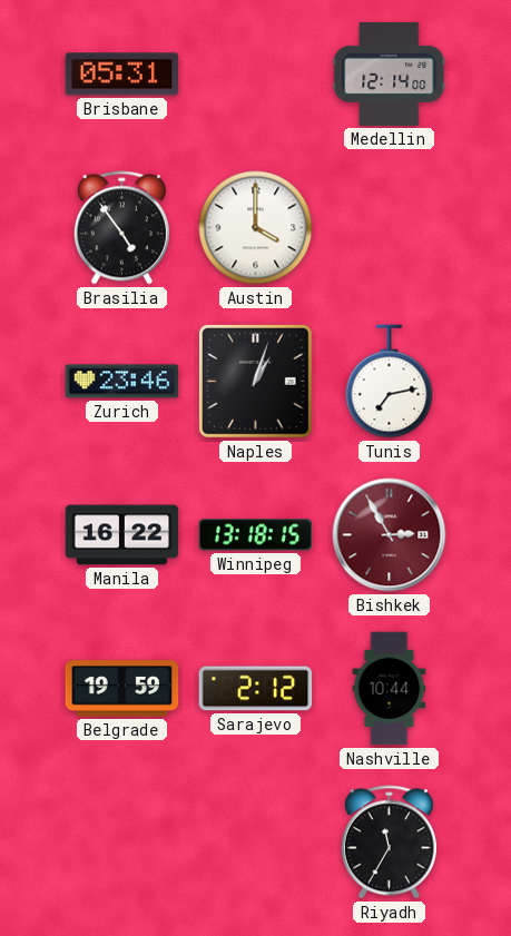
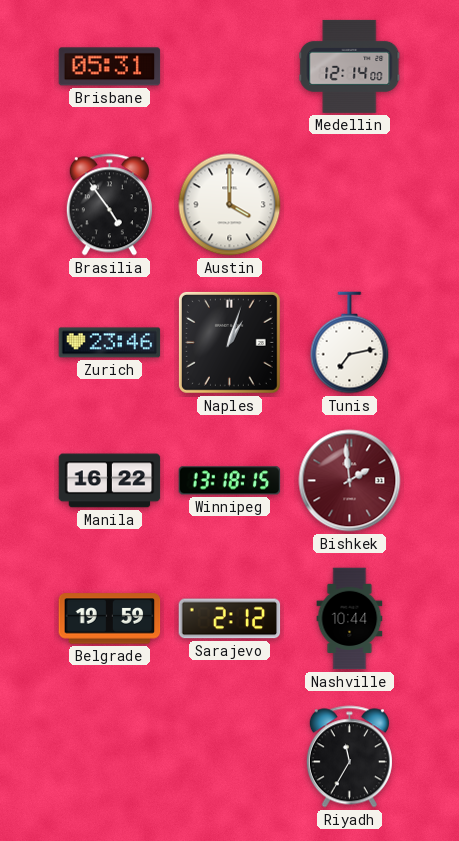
Bishkek: 2:55 -> 1:59 (350, 481)
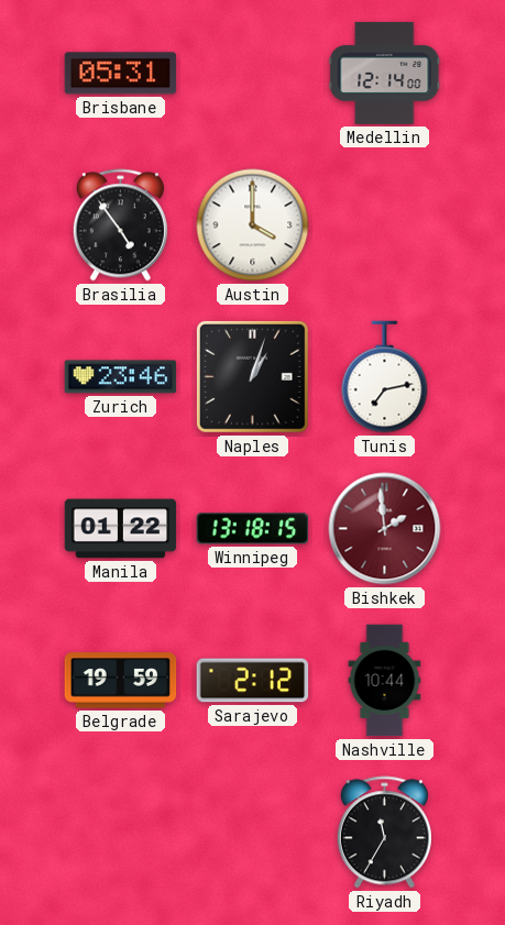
Manila: 16:22 -> 01:22 (121, 529)
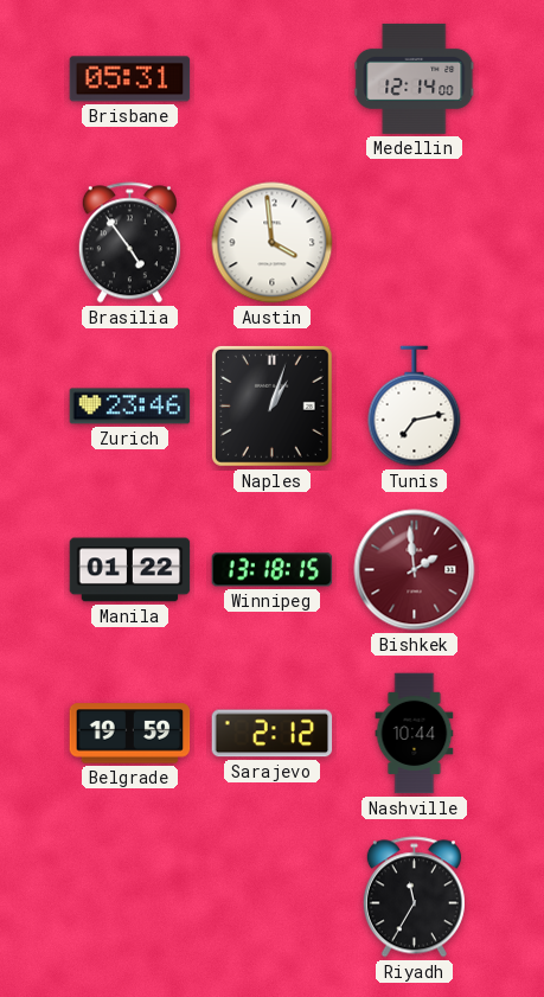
Austin: 4:00 -> 3:59 (273, 243)
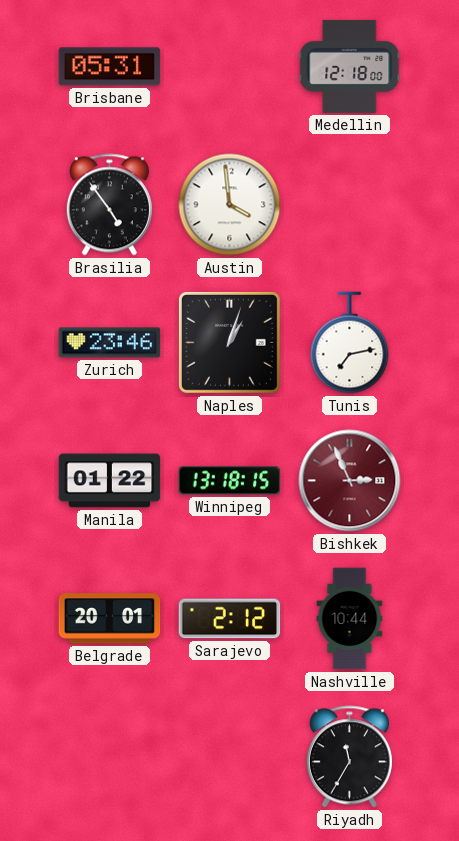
Medellin: 12:14 -> 12:18 (350, 66)
Bishkek: 1:59 -> 2:56 (350, 481)
Belgrade: 19:59 -> 20:01 (110, 619)
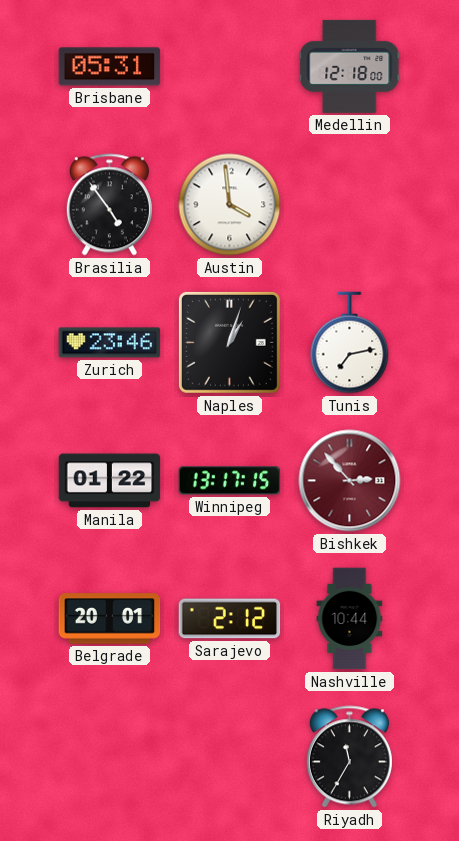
Winnipeg: 13:18 -> 13:17 (230, 481)
Bishkek: 2:56 -> 2:53 (350, 481)
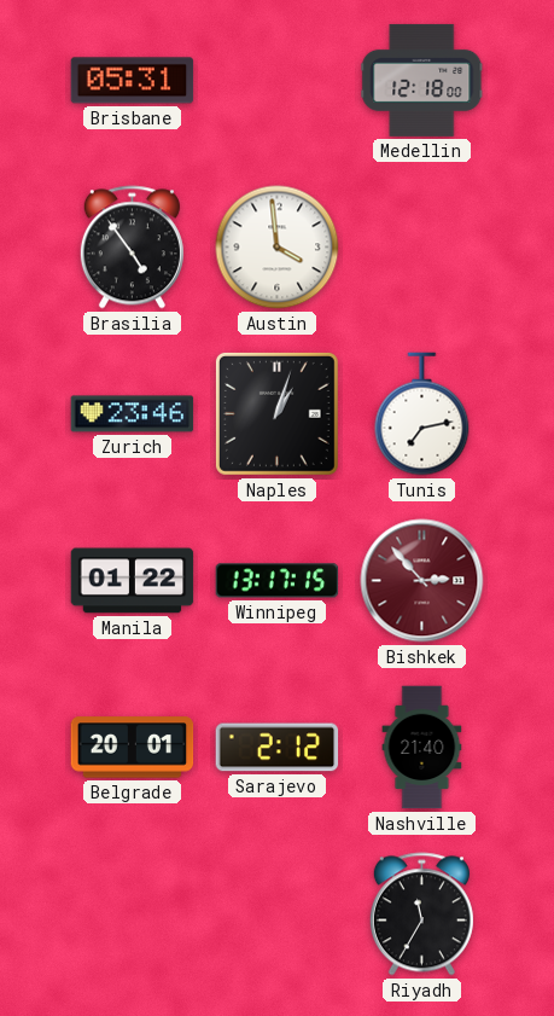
Nashville: 10:44 -> 21:40 (422, 748)
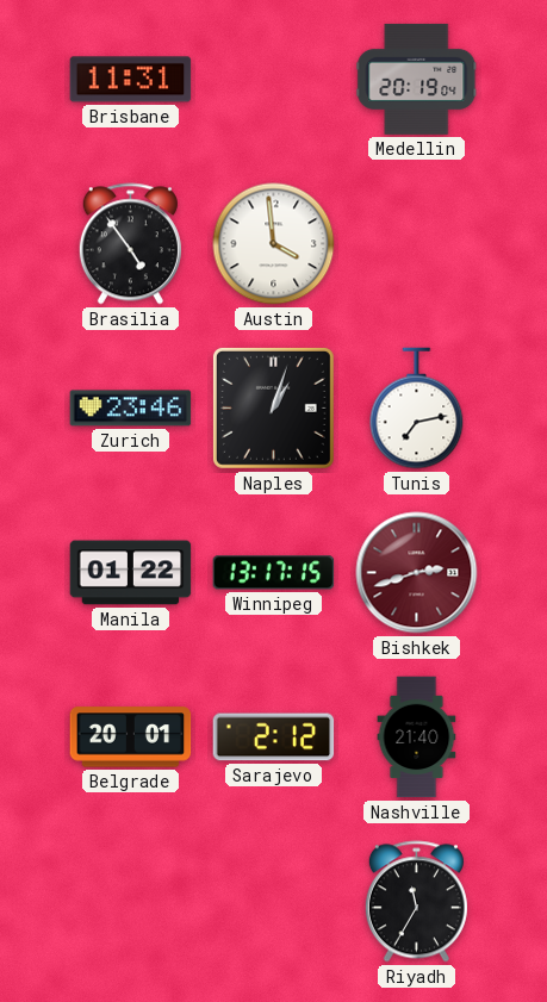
Brisbane: 05:31 -> 11:31 (131, 80)
Medellin: 12:18 -> 20:19 (417, 79)
Bishkek: 2:53 -> 2:42 (417, 573)
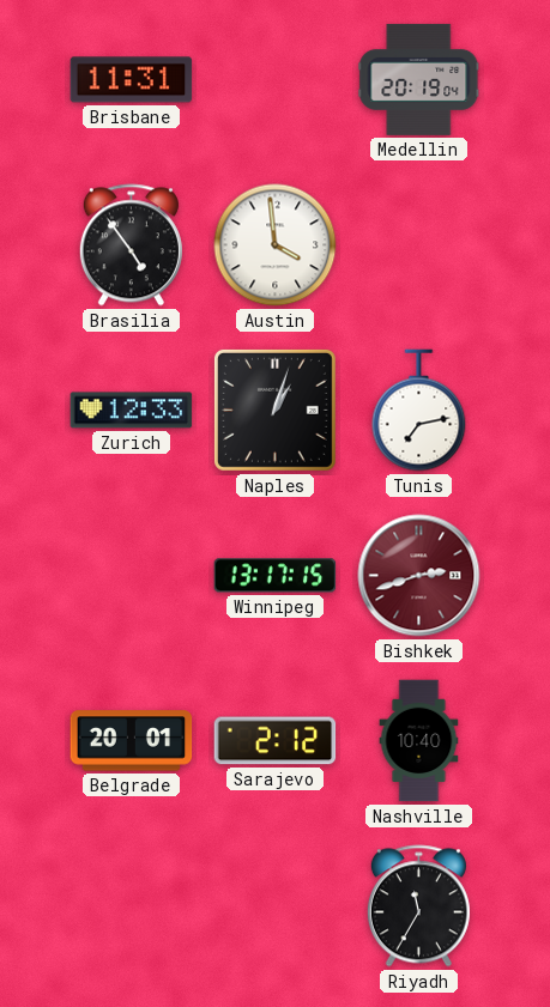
Zurich: 23:46 -> 12:33 (132, 411)
Manila: 01:22 -> none (131, 573)
Nashville: 21:40 -> 10:40 (419, 741)
